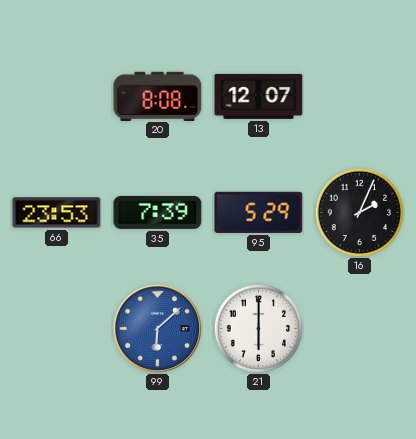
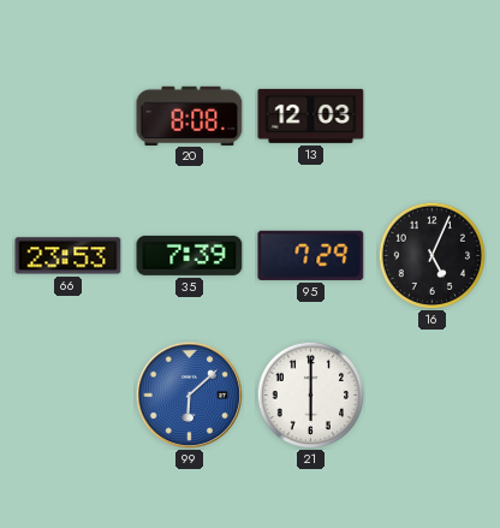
13: 12:07 -> 12:03 (311, 115)
95: 5:29 -> 7:29 (311, 255)
16: 2:04 -> 5:04 (431, 255)
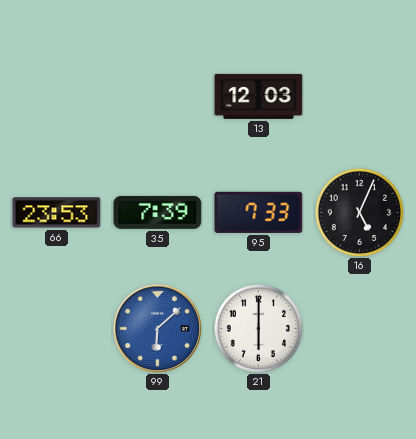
20: 8:08 -> none (190, 115)
95: 7:29 -> 7:33 (259, 212)
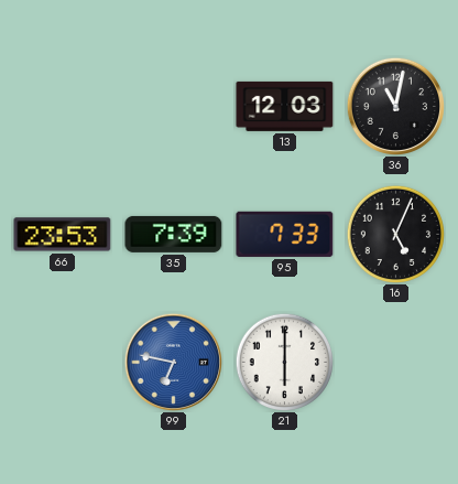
36: none -> 11:02 (395, 106)
99: 6:08 -> 6:47 (173, 362)
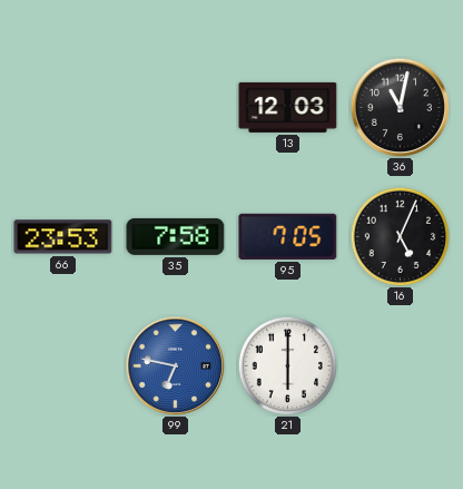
35: 7:39 -> 7:58 (176, 236)
95: 7:33 -> 7:05 (288, 236)
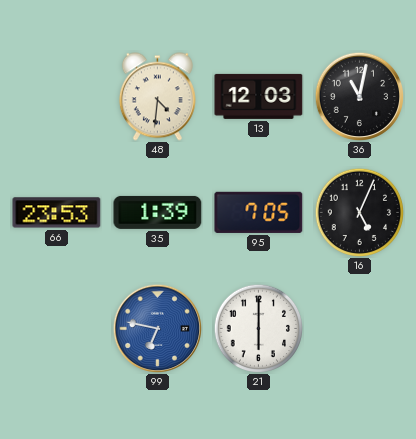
48: none -> 4:31 (157, 97)
35: 7:58 -> 1:39 (158, 212)
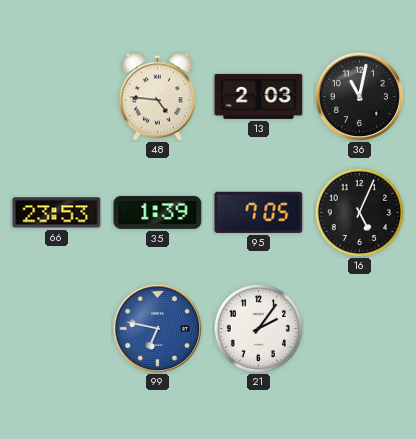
48: 4:31 -> 4:46 (157, 97)
13: 12:03 -> 2:03 (259, 96)
21: 6:00 -> 2:06 (258, 328)
